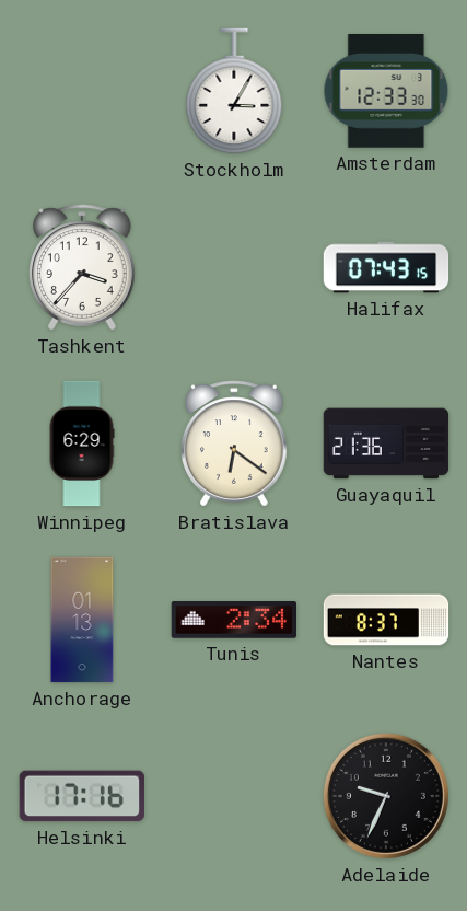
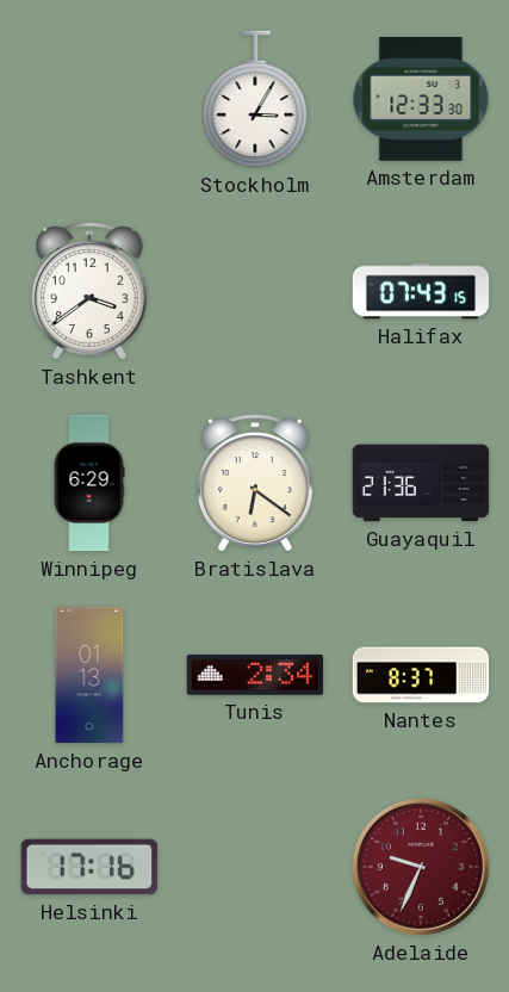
Tashkent: 3:37 -> 3:39 (91, 291)
Adelaide dial: black -> burgundy (421, 867)
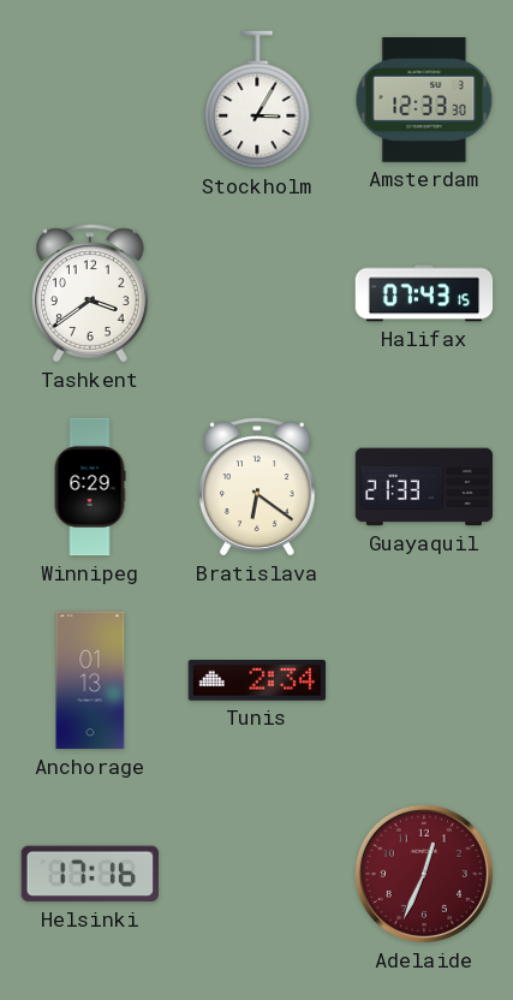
Guayaquil: 21:36 -> 21:33 (424, 487)
Nantes: 8:37 -> none (421, 675)
Adelaide: 9:34 -> 12:34 (424, 874)
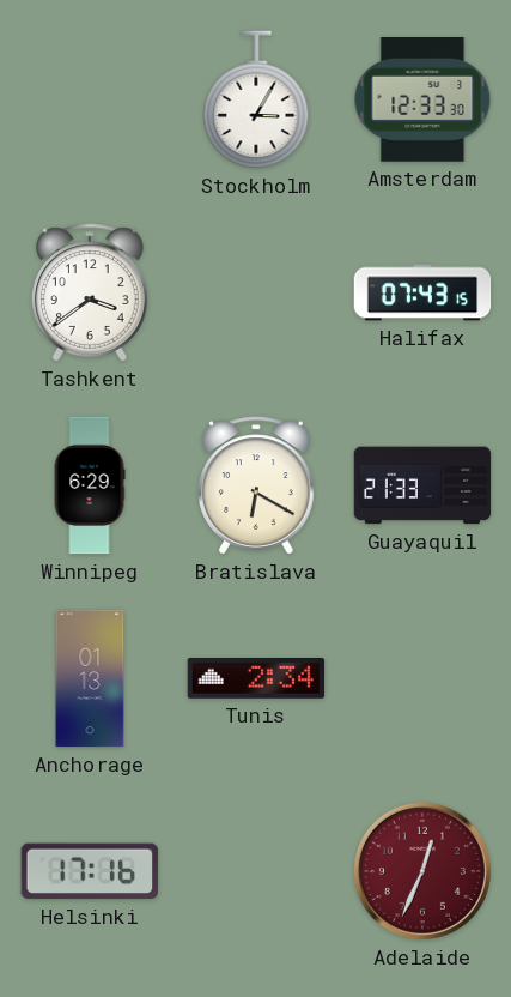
Bratislava: 6:21 -> 6:20 (257, 485)
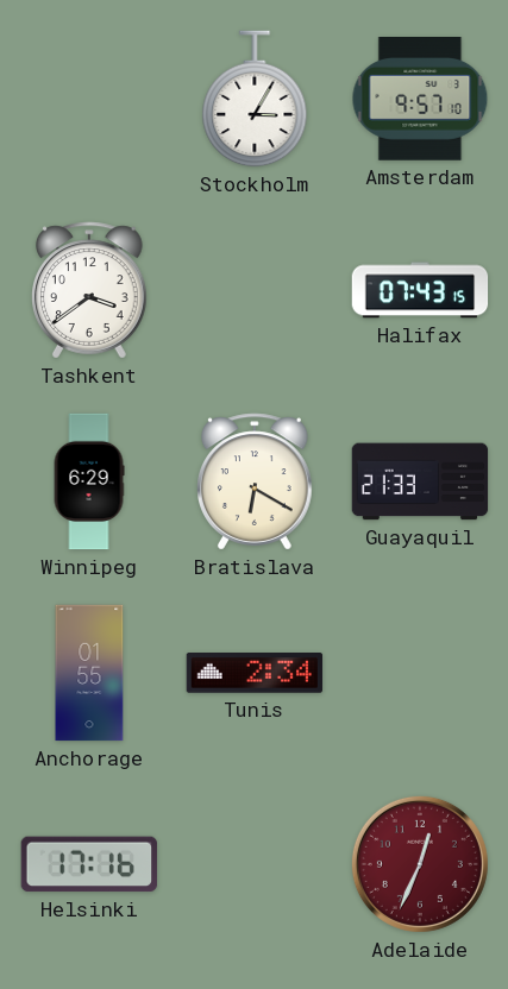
Amsterdam: 12:33 -> 9:57 (420, 100)
Anchorage: 01:13 -> 01:55 (89, 673)
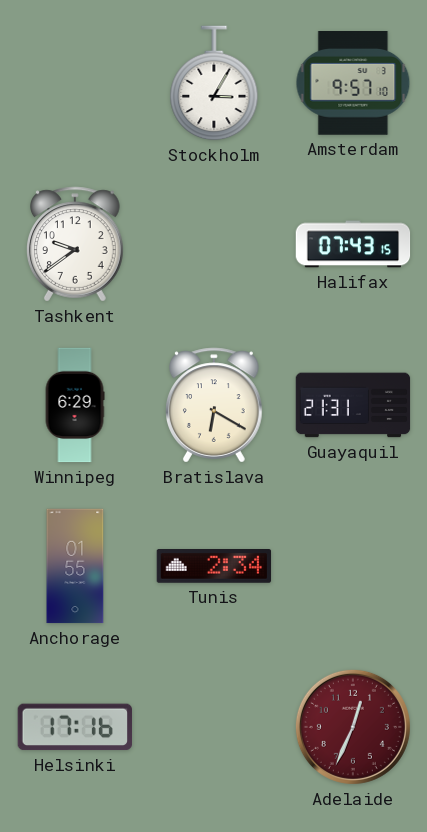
Tashkent: 3:39 -> 9:39 (76, 244)
Guayaquil: 21:33 -> 21:31 (353, 405)
